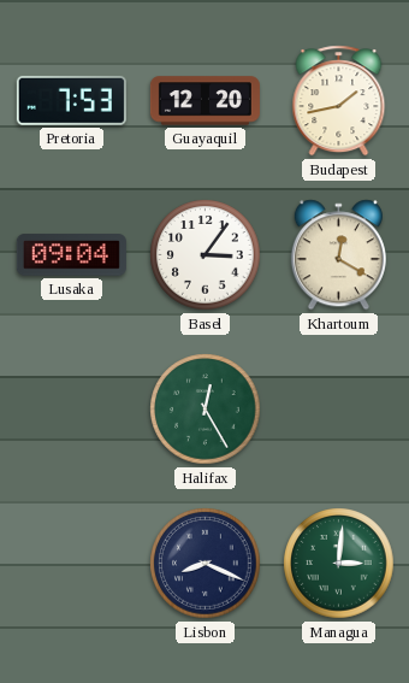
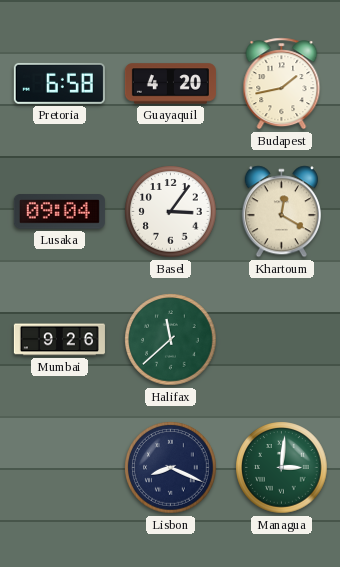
Pretoria: 7:53 -> 6:58 (59, 83)
Guayaquil: 12:20 -> 4:20 (170, 84)
Mumbai: none -> 9:26 (59, 340)
Halifax: 12:25 -> 11:38 (171, 340)
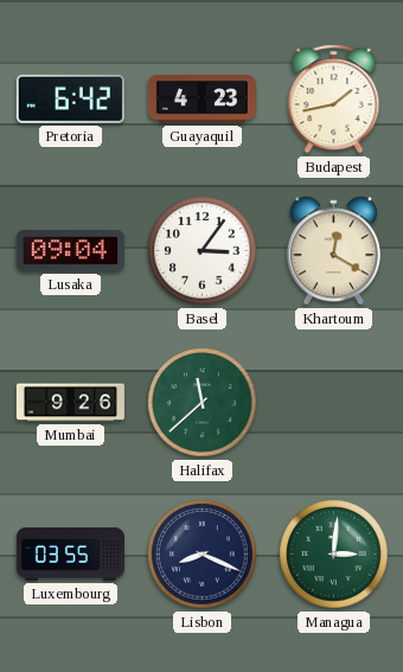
Pretoria: 6:58 -> 6:42 (70, 98)
Guayaquil: 4:20 -> 4:23 (201, 100)
Luxembourg: none -> 03:55 (70, 555)
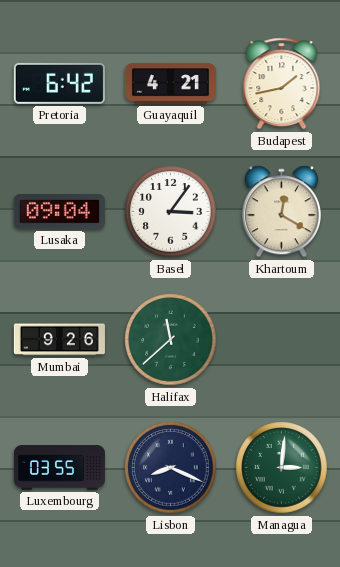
Guayaquil: 4:23 -> 4:21 (170, 84)
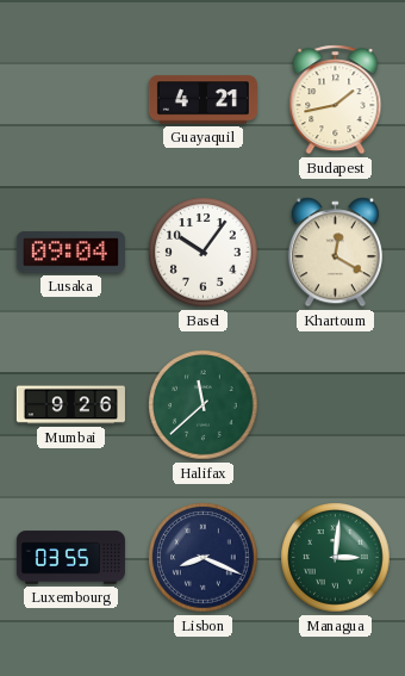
Pretoria: 6:42 -> none (59, 83)
Basel: 3:06 -> 10:06 (204, 253)
